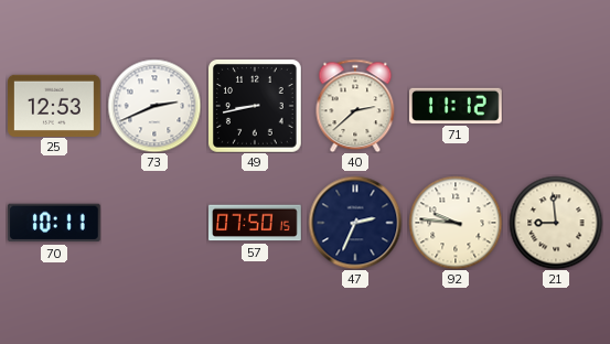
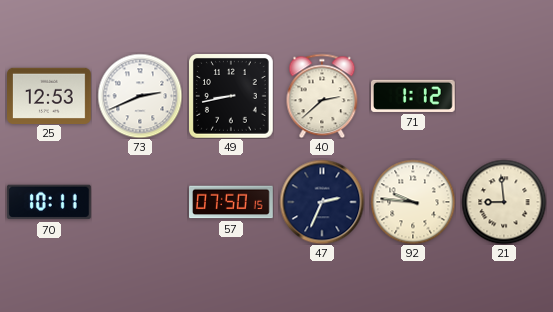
71: 11:12 -> 1:12 (414, 96)
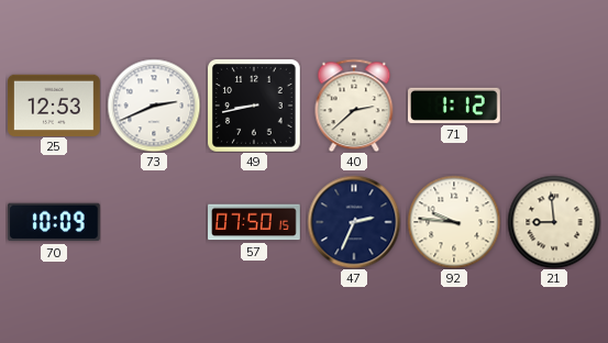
70: 10:11 -> 10:09 (54, 222)
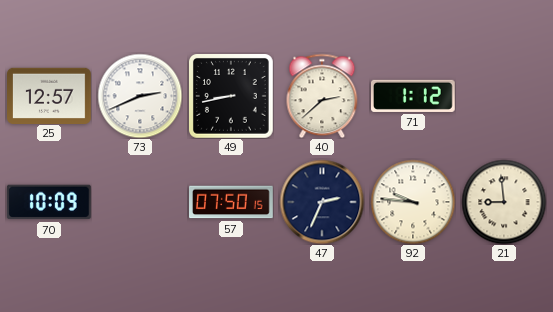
25: 12:53 -> 12:57 (50, 95)
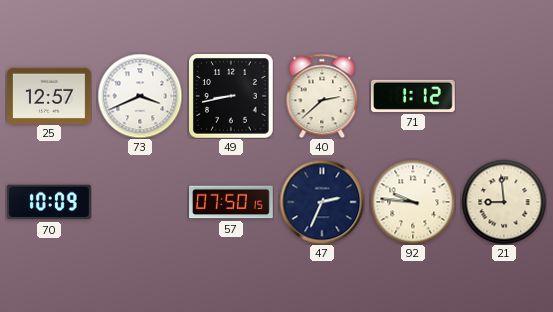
73: 2:41 -> 3:41 (140, 96)
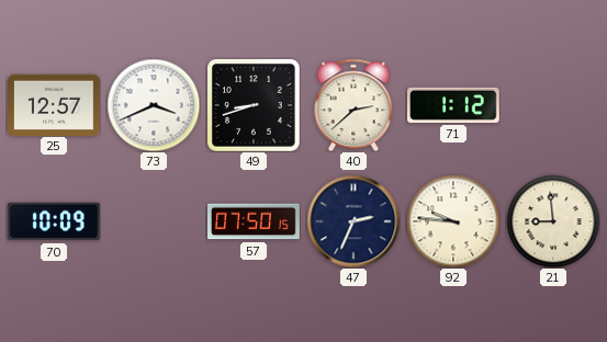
49: 8:43 -> 8:42 (255, 106)
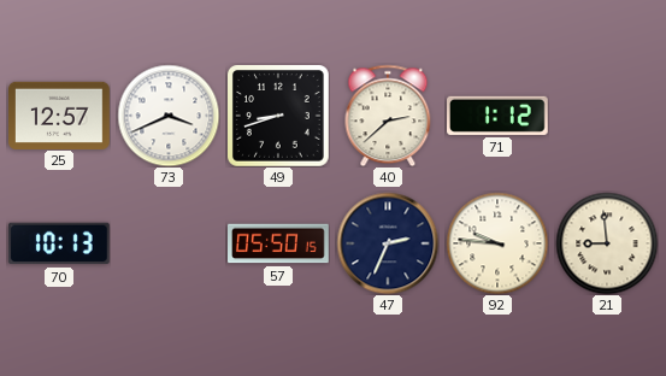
70: 10:09 -> 10:13 (59, 243)
57: 07:50 -> 05:50 (279, 243)
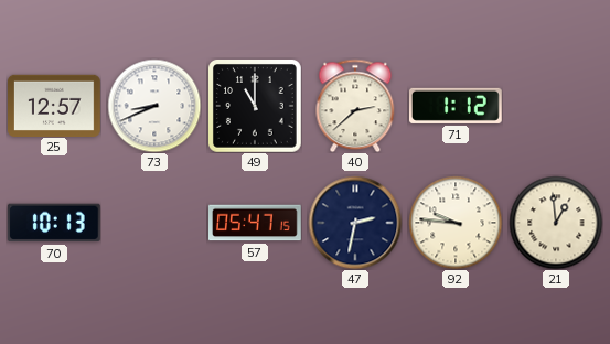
73: 3:41 -> 8:41 (154, 106)
49: 8:42 -> 11:00 (256, 107)
57: 05:50 -> 05:47 (256, 223)
47: 2:34 -> 2:32 (355, 223)
21: 8:59 -> 12:59 (556, 223)
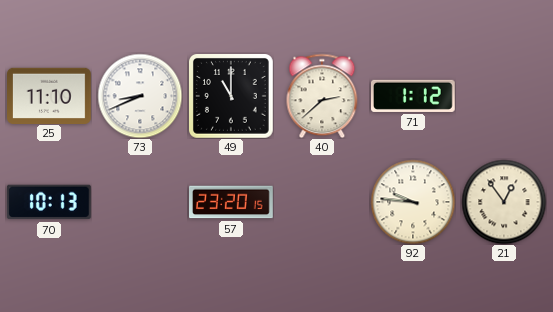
25: 12:57 -> 11:10 (50, 95)
57: 05:47 -> 23:20 (232, 202)
47: 2:32 -> none (355, 223)
21: 12:59 -> 12:54 (504, 202)
